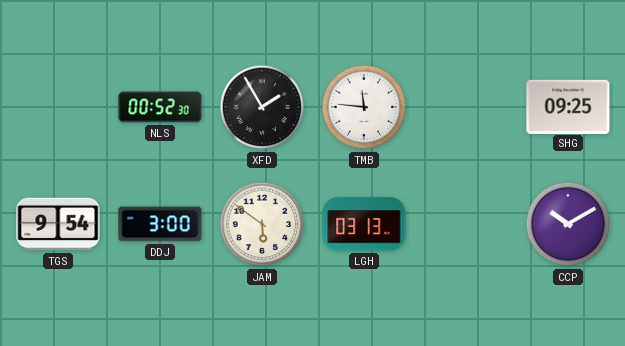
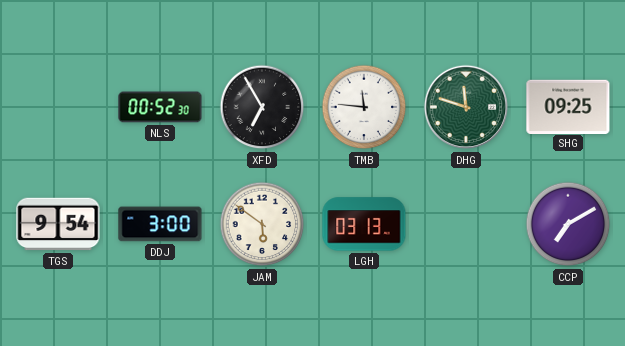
XFD: 1:55 -> 6:55 (262, 107)
DHG: none -> 11:48 (466, 107)
CCP: 10:10 -> 7:10 (568, 224)
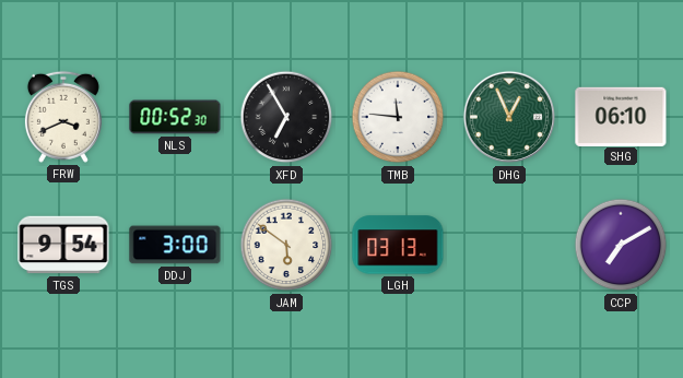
FRW: none -> 3:41 (63, 117)
DHG: 11:48 -> 12:56 (509, 117)
SHG: 09:25 -> 06:10 (621, 116)
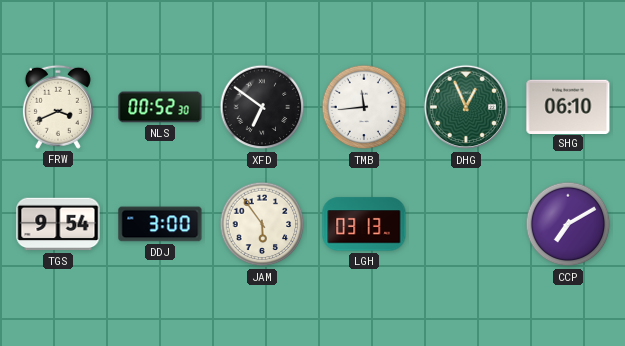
XFD: 6:55 -> 6:51 (262, 107)
TMB: 11:46 -> 11:44 (364, 107)
JAM: 5:51 -> 5:54 (262, 224)
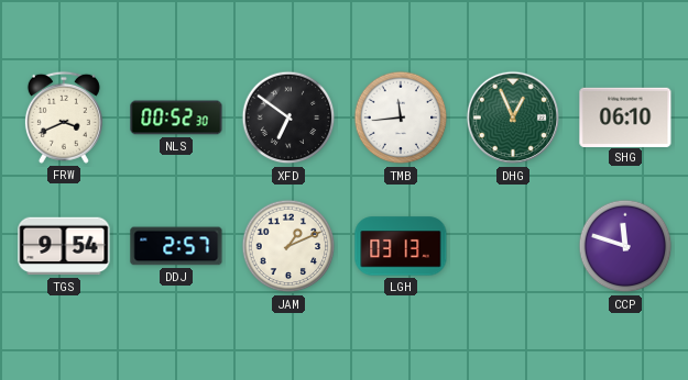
DDJ: 3:00 -> 2:57 (176, 246)
JAM: 5:54 -> 1:11 (288, 246)
CCP: 7:10 -> 11:48 (625, 246)
